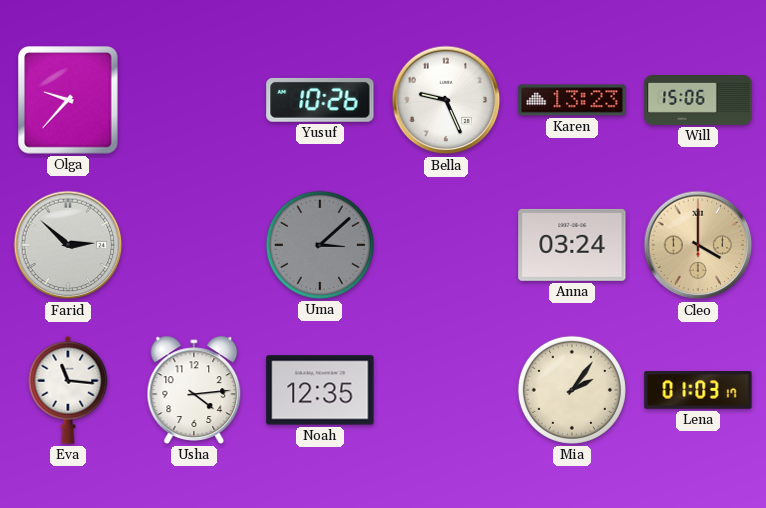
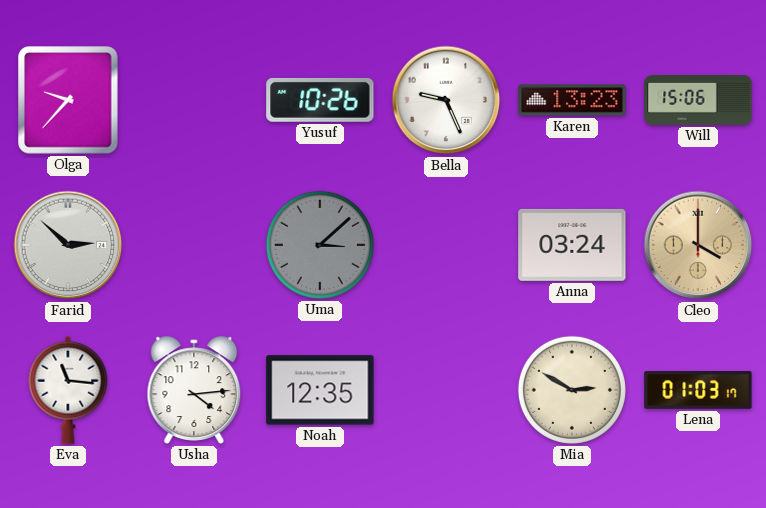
Mia: 2:06 -> 2:50 (572, 390)
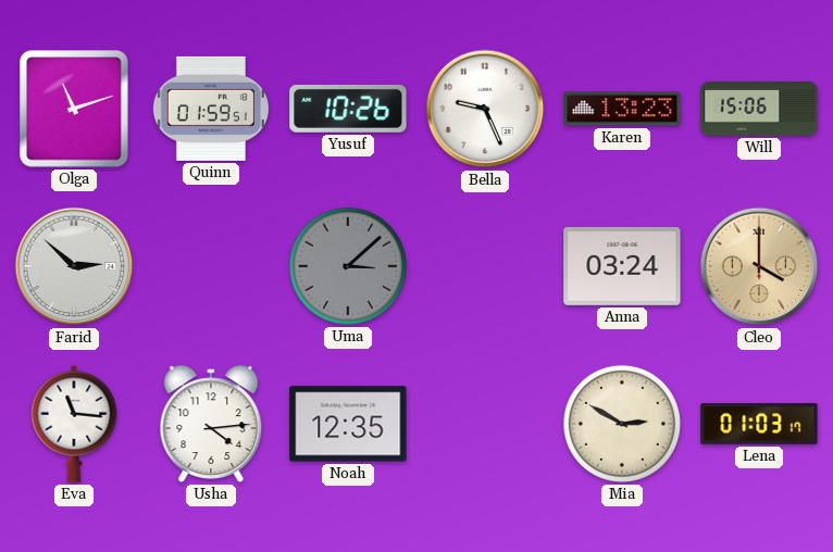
Olga: 9:37 -> 11:12 (74, 109)
Quinn: none -> 01:59 (211, 109)
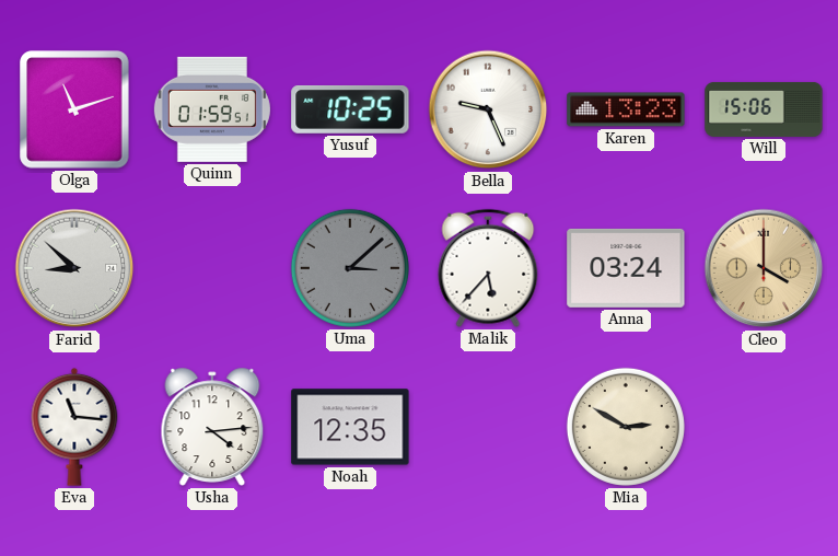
Yusuf: 10:26 -> 10:25 (350, 109)
Farid: 2:52 -> 8:52 (74, 268)
Malik: none -> 5:37 (488, 268)
Lena: 01:03 -> none (759, 424)
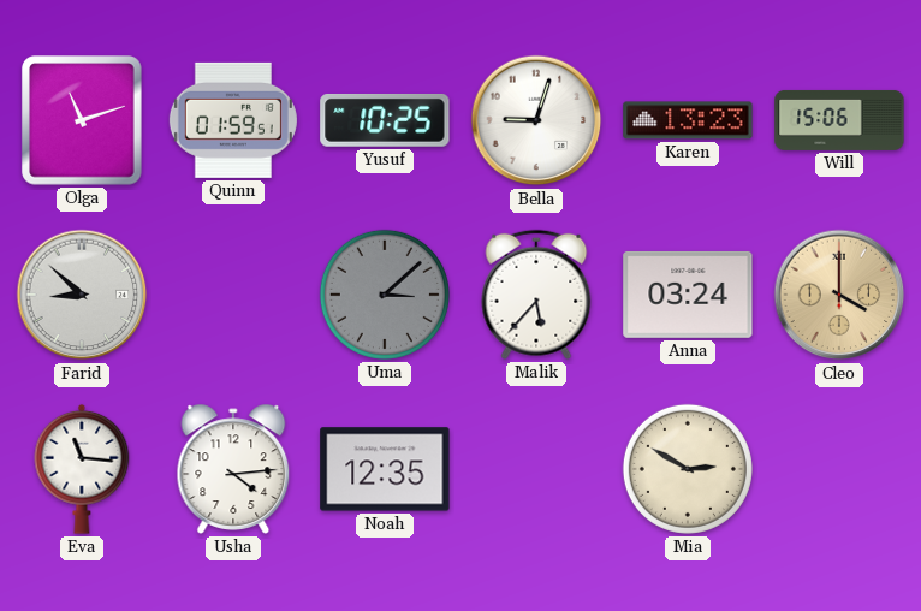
Bella: 9:26 -> 9:03 (536, 120)
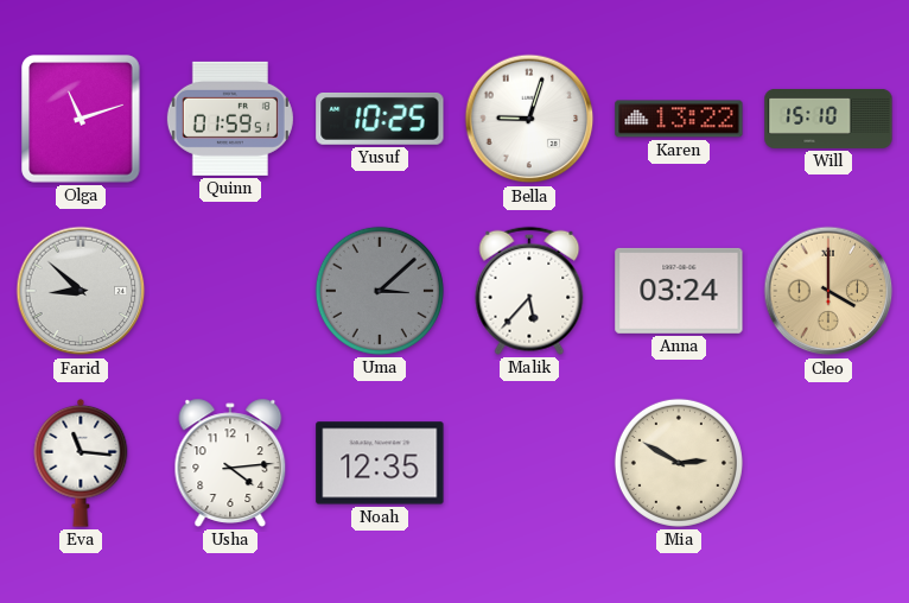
Karen: 13:23 -> 13:22 (679, 119)
Will: 15:06 -> 15:10 (828, 119)
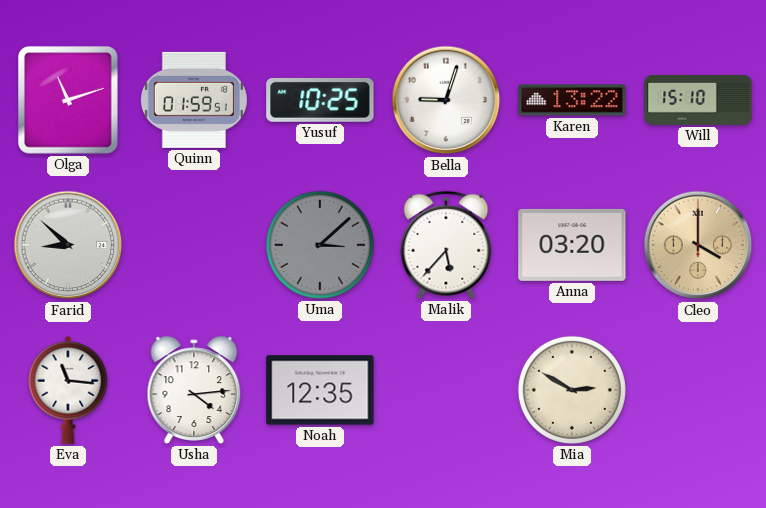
Anna: 03:24 -> 03:20 (572, 245)
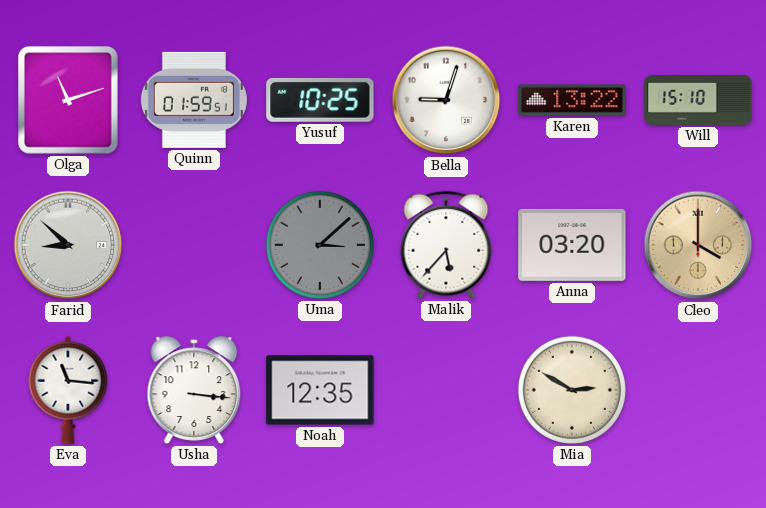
Usha: 4:14 -> 3:16 (194, 390)
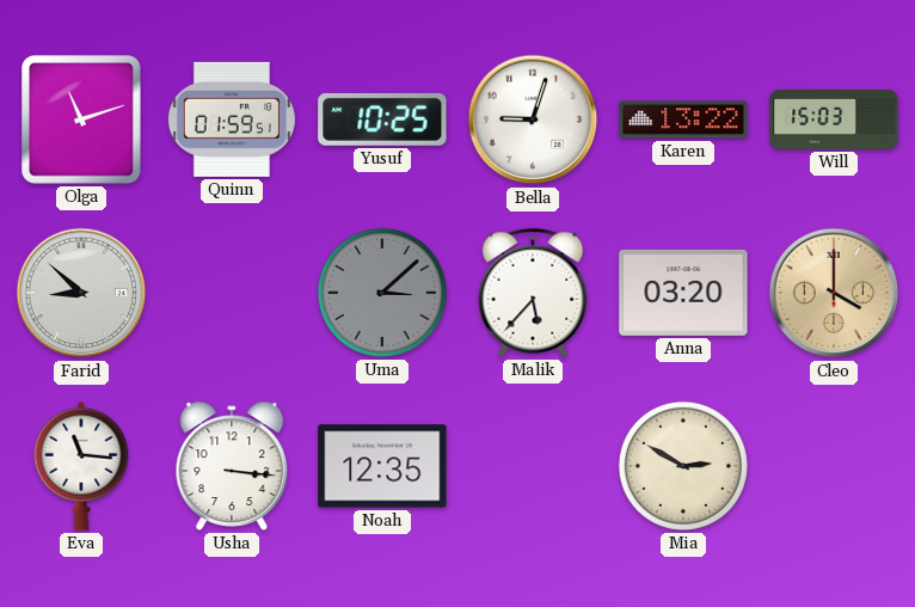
Will: 15:10 -> 15:03 (834, 119)
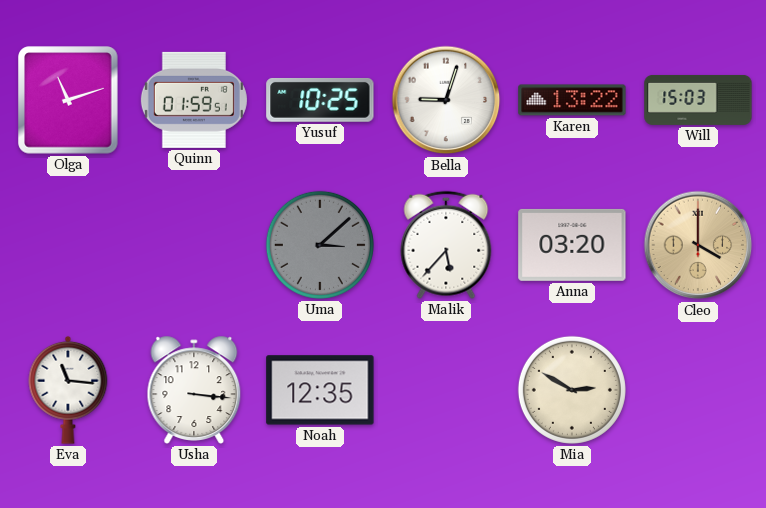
Farid: 8:52 -> none (81, 293)
